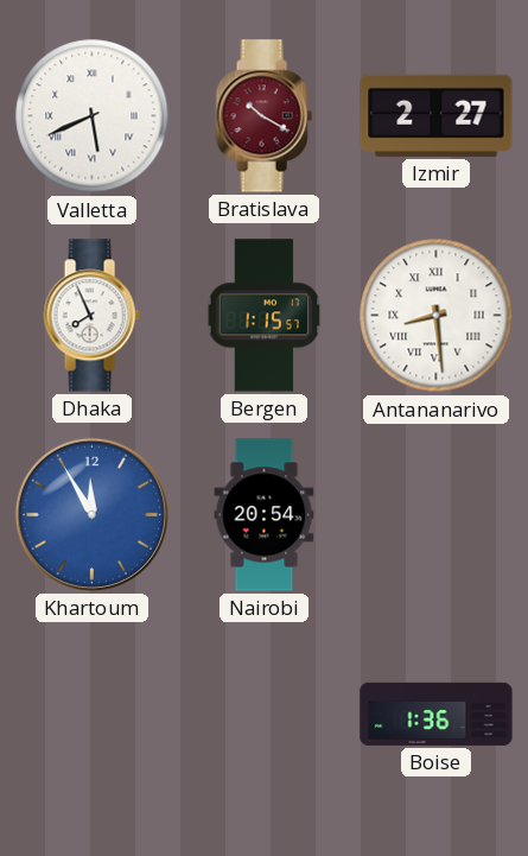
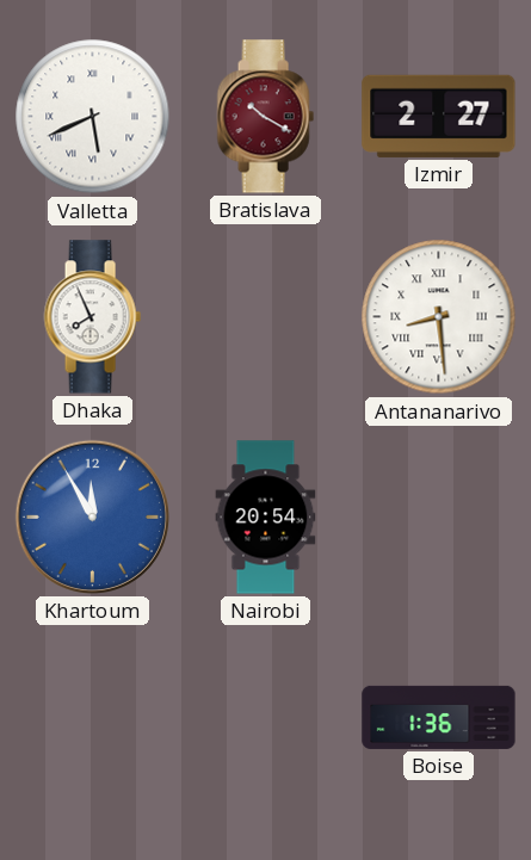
Bergen: 1:15 -> none (265, 316)
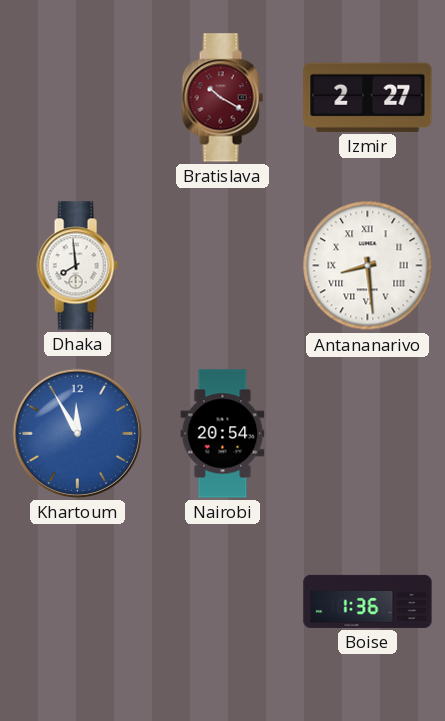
Valletta: 5:41 -> none (93, 117)
Dhaka: 7:56 -> 7:59 (77, 266)
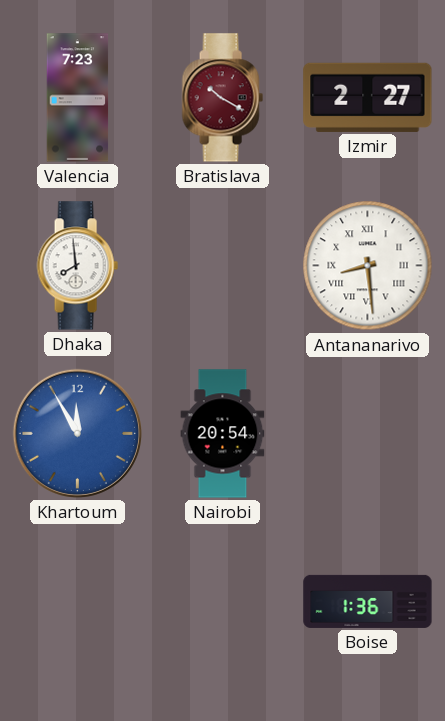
Valencia: none -> 7:23 (78, 98)
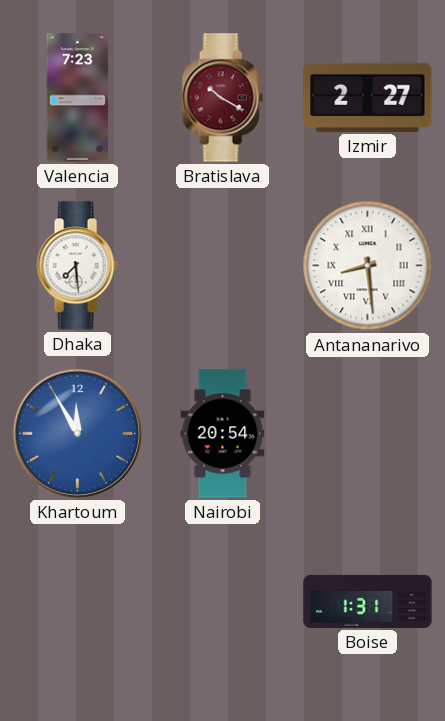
Dhaka: 7:59 -> 7:29 (77, 266)
Boise: 1:36 -> 1:31 (368, 601)
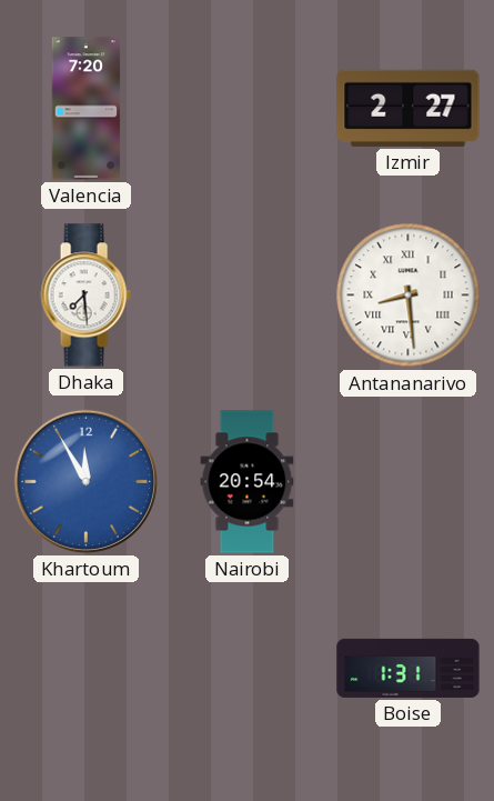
Valencia: 7:23 -> 7:20 (87, 109)
Bratislava: 10:20 -> none (222, 98)
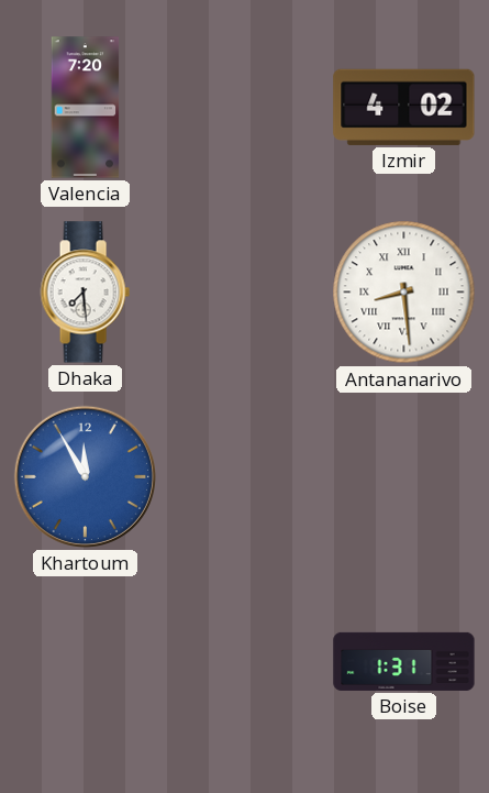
Izmir: 2:27 -> 4:02 (404, 107)
Nairobi: 20:54 -> none (248, 482)
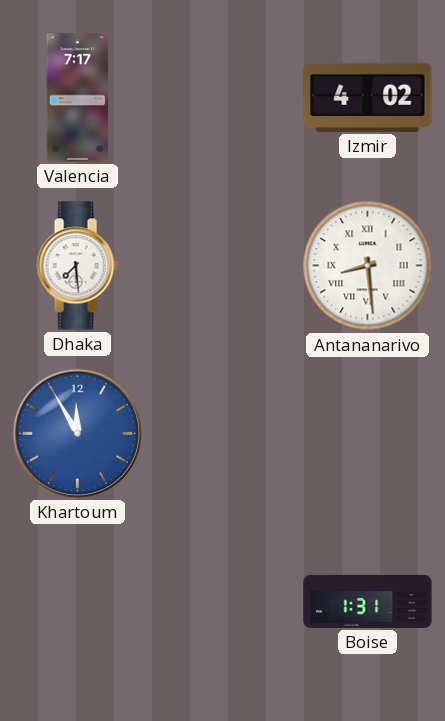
Valencia: 7:20 -> 7:17 (78, 98)
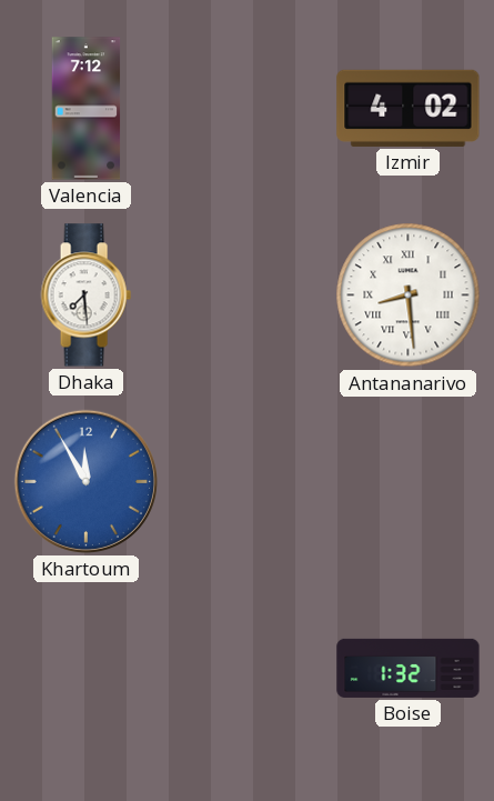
Valencia: 7:17 -> 7:12 (87, 109)
Boise: 1:31 -> 1:32 (409, 668)
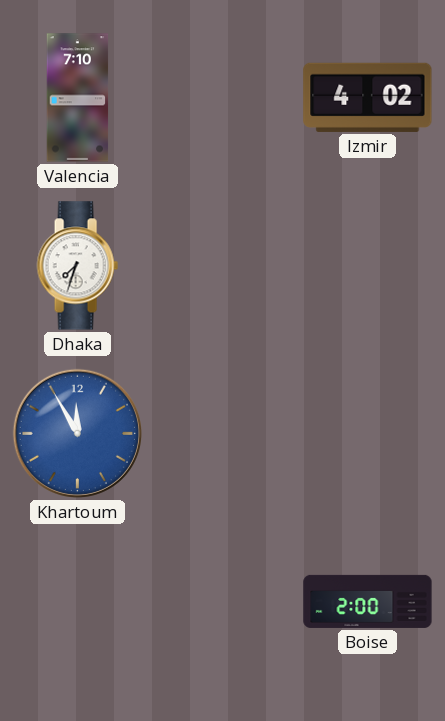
Valencia: 7:12 -> 7:10 (78, 98)
Dhaka: 7:29 -> 7:33 (77, 266)
Antananarivo: 8:29 -> none (409, 296)
Boise: 1:32 -> 2:00 (368, 601)
